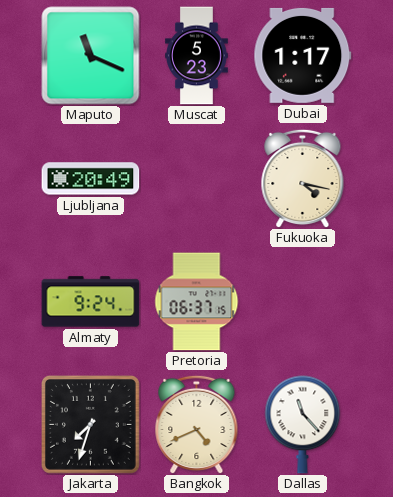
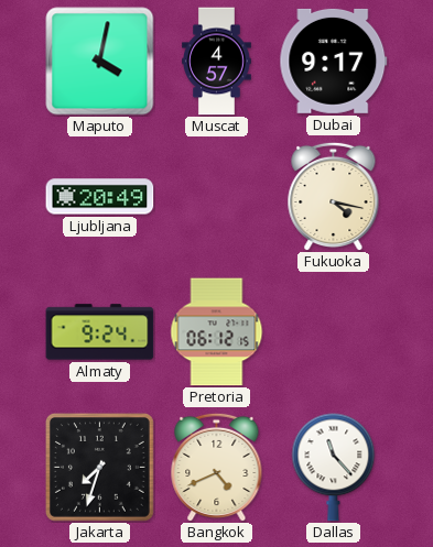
Maputo: 11:19 -> 4:02 (100, 62)
Muscat: 5:23 -> 4:57 (217, 62)
Dubai: 1:17 -> 9:17 (334, 61)
Pretoria: 06:37 -> 06:12 (217, 332)
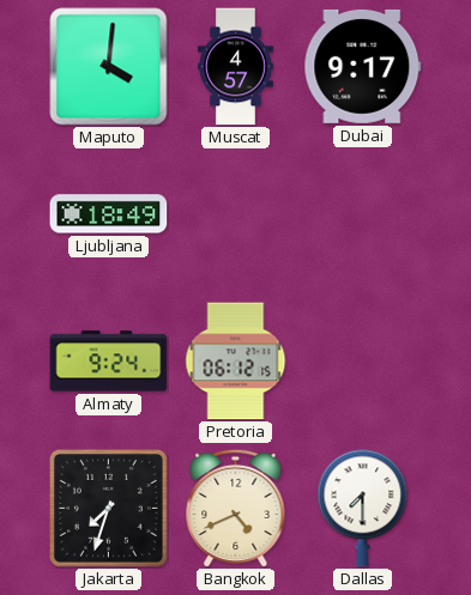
Maputo: 4:02 -> 4:01 (109, 67)
Ljubljana: 20:49 -> 18:49 (109, 214)
Fukuoka: 4:17 -> none (334, 196)
Dallas: 11:23 -> 7:30 (363, 509)
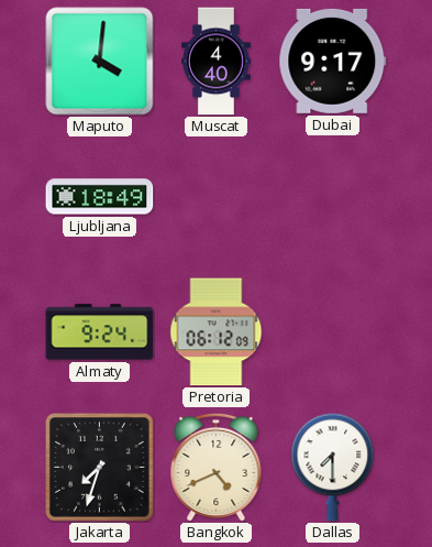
Muscat: 4:57 -> 4:40 (217, 62)
Pretoria: 06:12:15 -> 06:12:09 (217, 332)
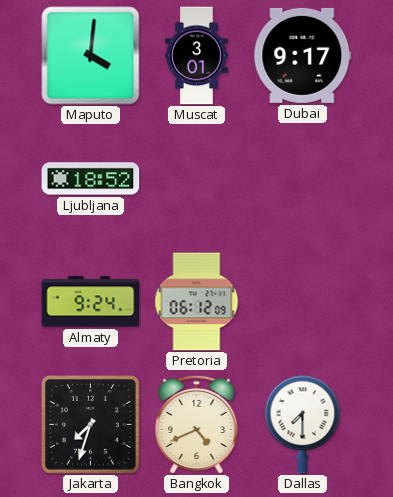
Muscat: 4:40 -> 3:01 (197, 56)
Ljubljana: 18:49 -> 18:52 (91, 179)
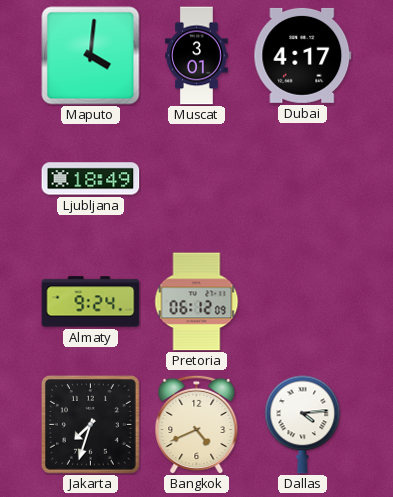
Dubai: 9:17 -> 4:17 (303, 55)
Ljubljana: 18:52 -> 18:49 (91, 179)
Dallas: 7:30 -> 4:14 (303, 425)
